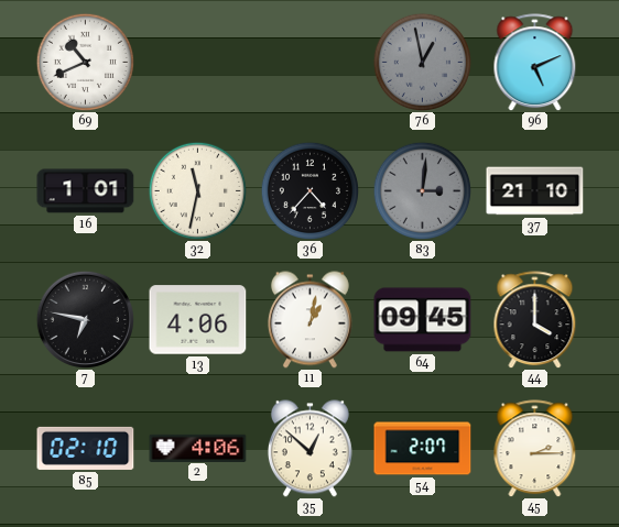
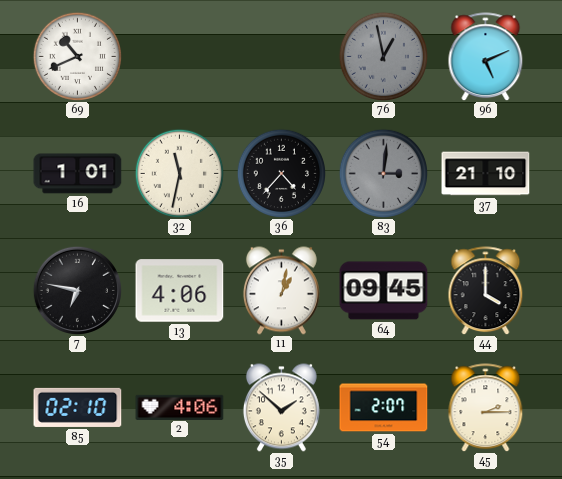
35: 12:52 -> 1:52 (281, 408)
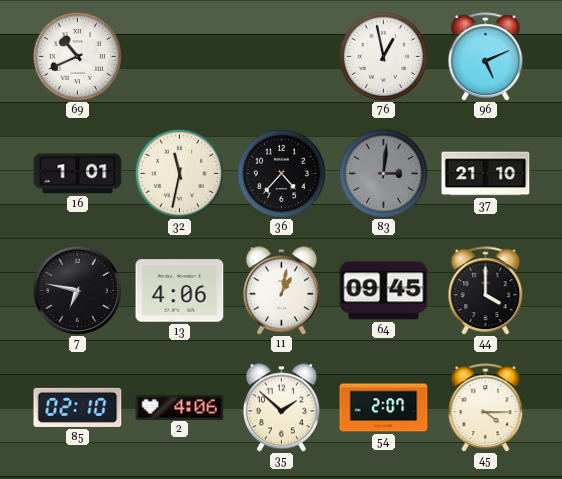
76 dial: grey -> white (383, 56)
45: 2:15 -> 4:15 (486, 408)
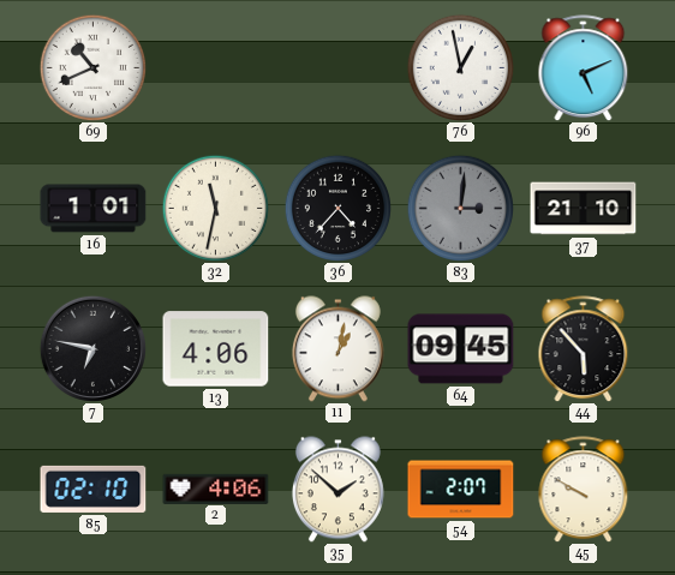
44: 4:00 -> 5:53 (584, 349)
45: 4:15 -> 9:50 (584, 490)
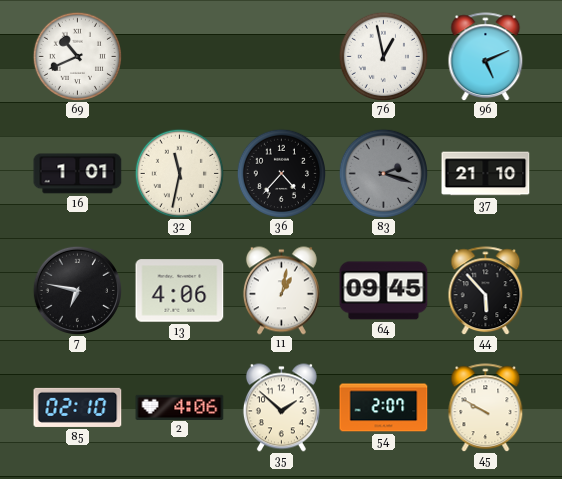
83: 3:01 -> 2:18 (383, 173)
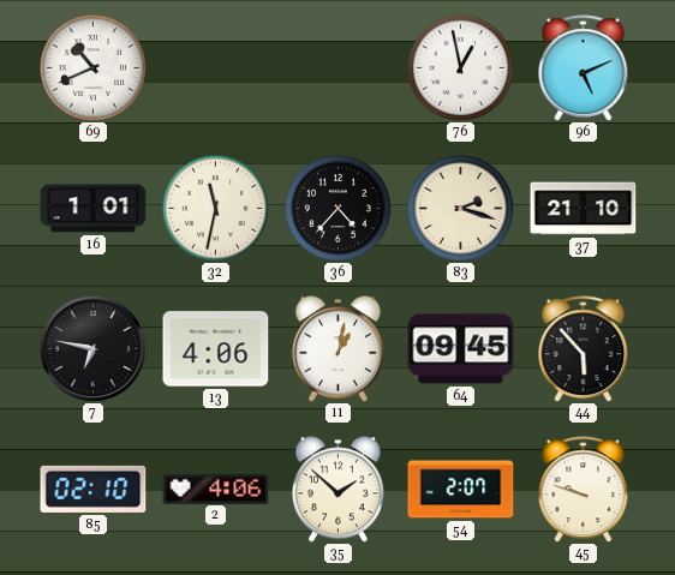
83 dial: grey -> cream (460, 208)
45: 9:50 -> 9:48 (584, 490)
